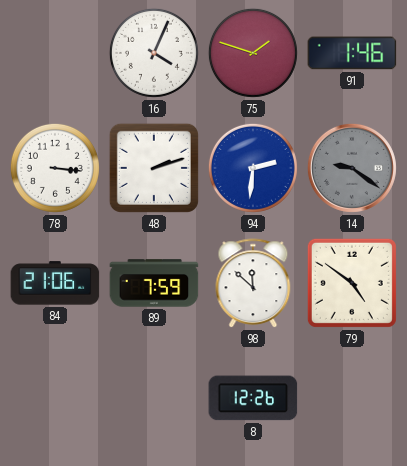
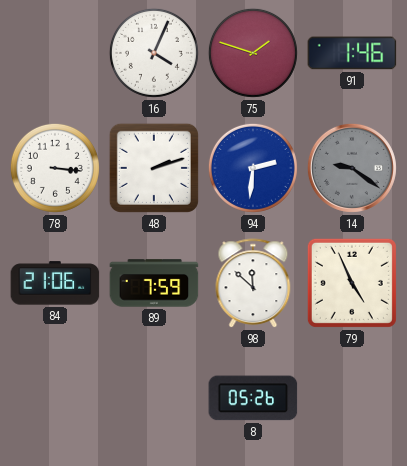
79: 4:51 -> 4:56 (352, 283)
8: 12:26 -> 05:26 (253, 398)
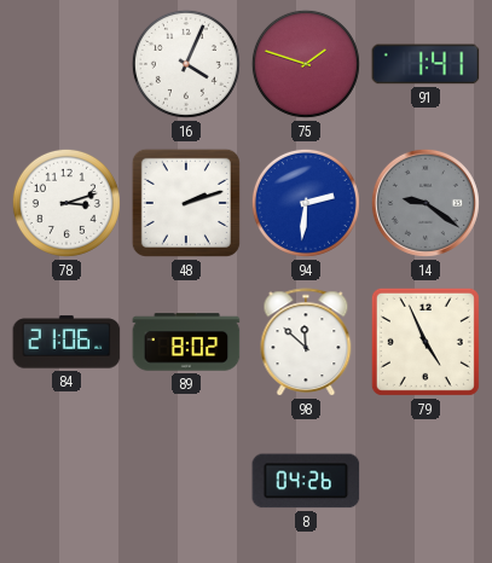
91: 1:46 -> 1:41 (426, 64)
78: 3:16 -> 3:12 (66, 203)
89: 7:59 -> 8:02 (186, 342)
8: 05:26 -> 04:26 (306, 481)
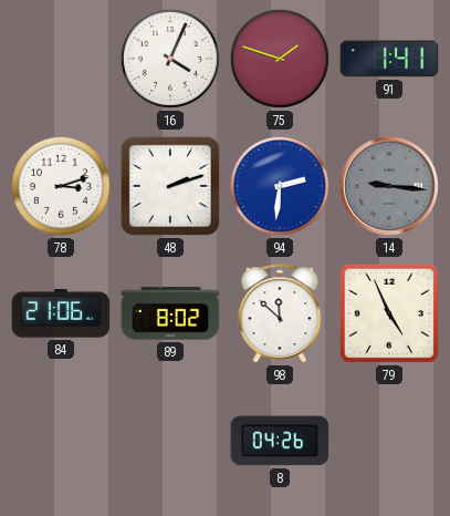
14: 9:21 -> 9:16 (389, 186)
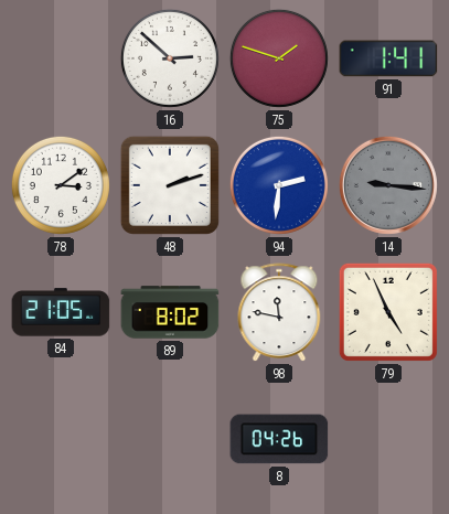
16: 4:04 -> 2:52 (170, 58)
78: 3:12 -> 3:09 (61, 185)
84: 21:06 -> 21:05 (61, 312)
98: 11:52 -> 11:47 (279, 313)
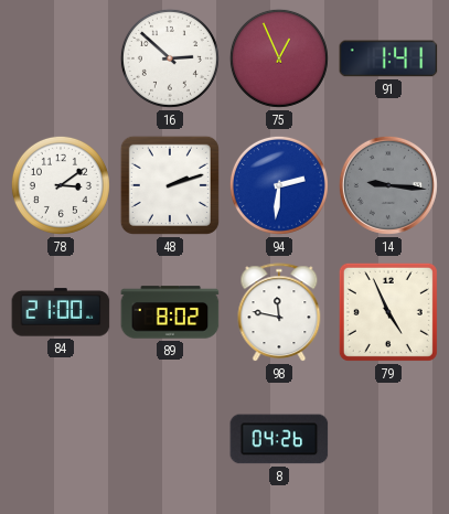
75: 1:48 -> 12:56 (279, 58)
84: 21:05 -> 21:00 (61, 312)
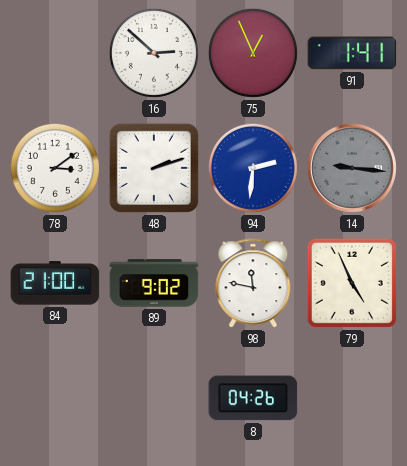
89: 8:02 -> 9:02 (154, 283)
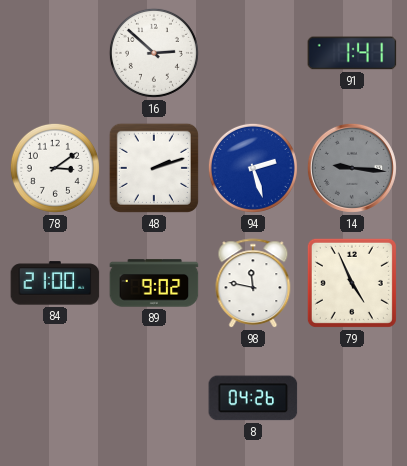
75: 12:56 -> none (253, 53)
94: 2:31 -> 2:27 (253, 168)
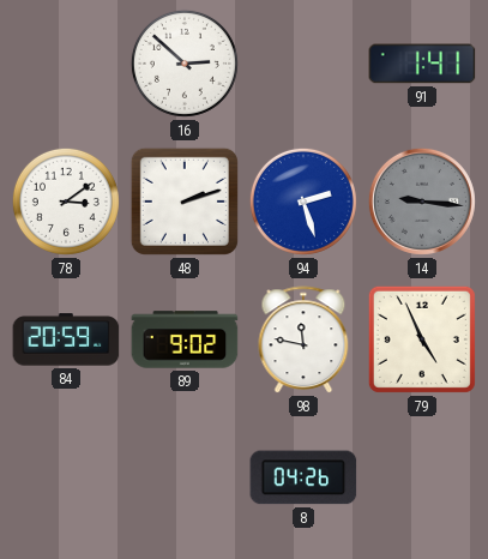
84: 21:00 -> 20:59 (66, 339)
